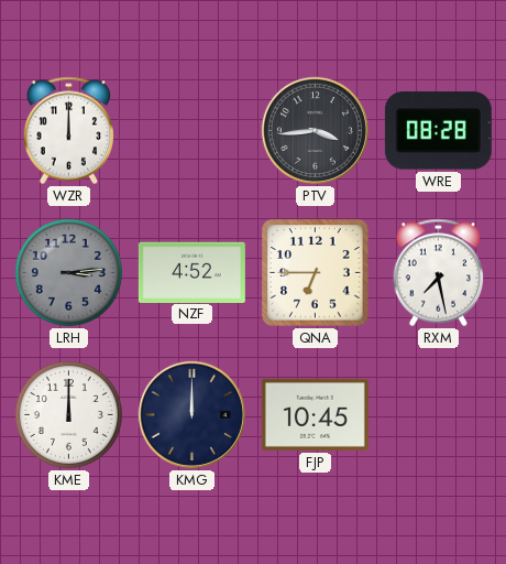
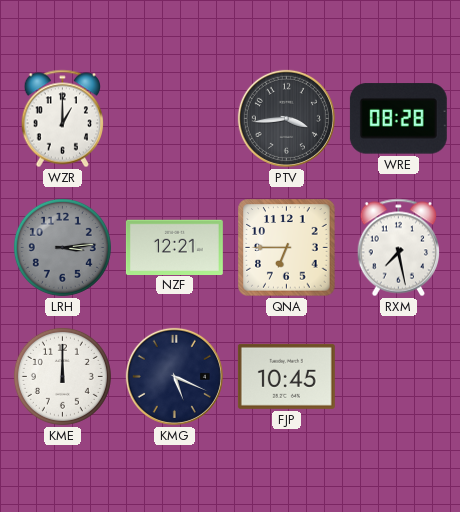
WZR: 12:00 -> 1:00 (63, 119)
NZF: 4:52 -> 12:21 (174, 247)
KMG: 12:00 -> 5:19 (174, 376)
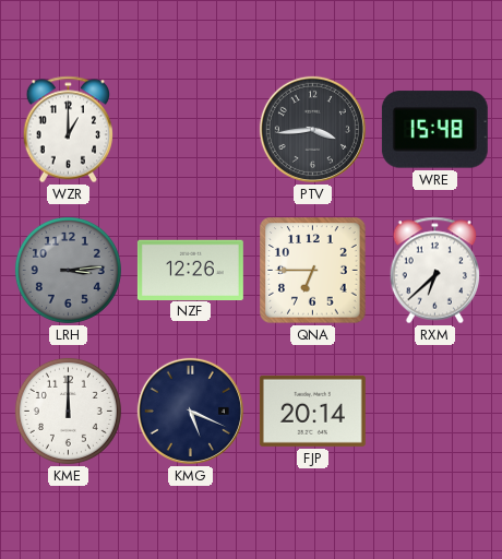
WRE: 08:28 -> 15:48 (434, 130)
NZF: 12:21 -> 12:26 (190, 270)
RXM: 7:28 -> 6:38 (435, 271)
FJP: 10:45 -> 20:14 (312, 411)
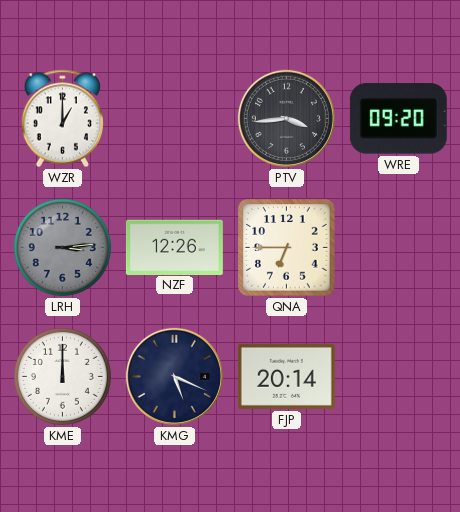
WRE: 15:48 -> 09:20 (398, 119)
RXM: 6:38 -> none (435, 271)
